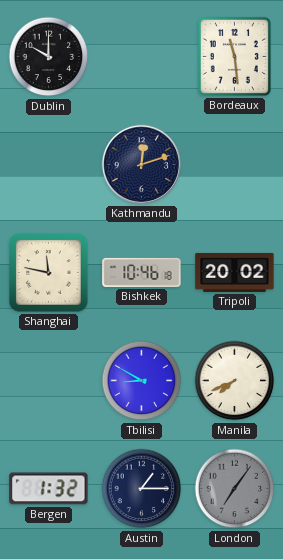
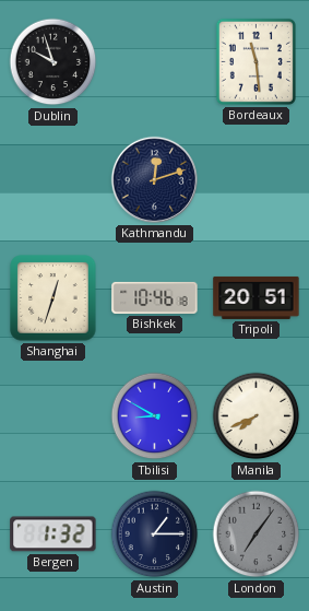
Dublin: 10:00 -> 9:57 (54, 62)
Shanghai: 11:47 -> 12:33 (54, 298)
Tripoli: 20:02 -> 20:51 (257, 297)
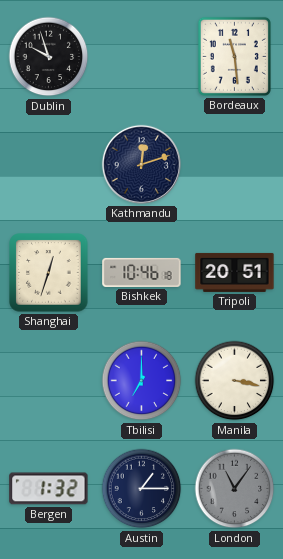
Tbilisi: 8:50 -> 7:00 (142, 381)
Manila: 7:41 -> 3:17 (235, 381)
London: 7:06 -> 11:06 (235, 489)
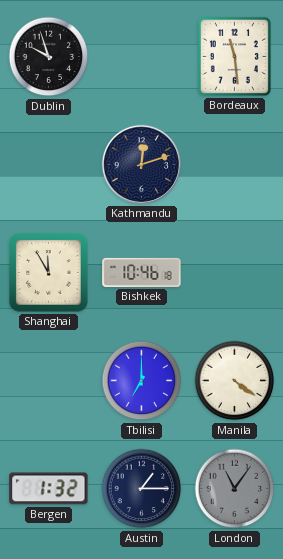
Shanghai: 12:33 -> 11:55 (49, 273)
Tripoli: 20:51 -> none (235, 272)
Manila: 3:17 -> 4:21 (235, 381)
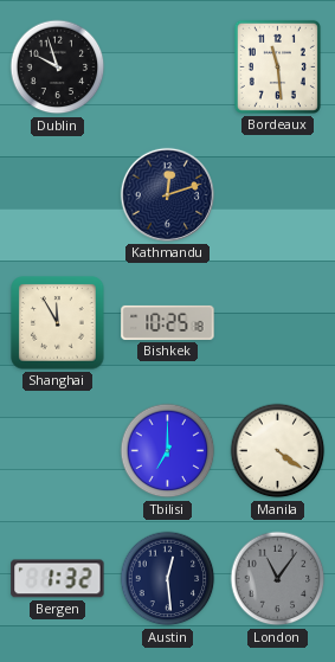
Bishkek: 10:46 -> 10:25 (168, 322)
Austin: 1:15 -> 12:29 (168, 579)
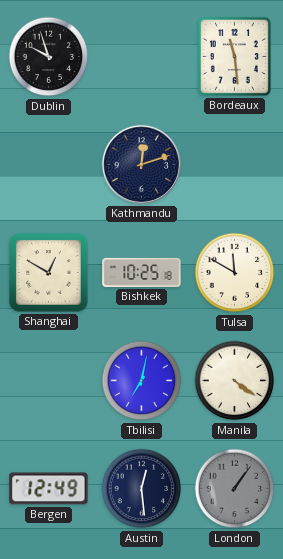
Shanghai: 11:55 -> 12:50 (49, 273)
Tulsa: none -> 11:50 (235, 273)
Tbilisi: 7:00 -> 7:02 (142, 381)
Bergen: 1:32 -> 12:49 (49, 489)
London: 11:06 -> 1:06 (235, 489)
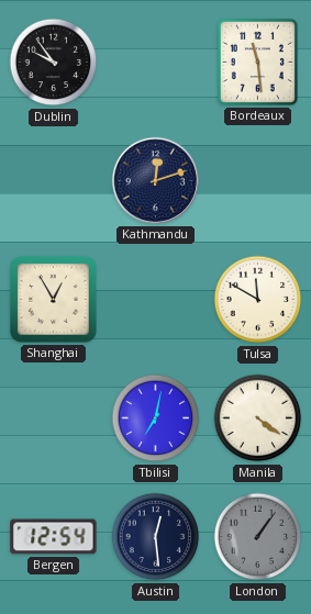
Dublin: 9:57 -> 9:54 (54, 63)
Shanghai: 12:50 -> 12:55 (54, 300)
Bishkek: 10:25 -> none (142, 272)
Bergen: 12:49 -> 12:54 (54, 537)
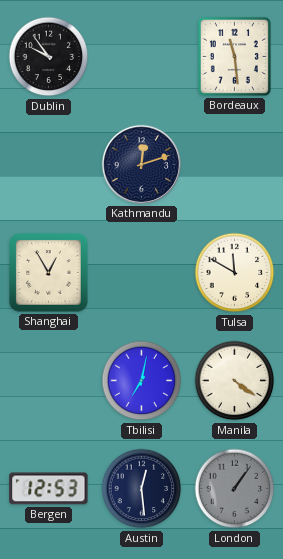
Bergen: 12:54 -> 12:53 (49, 489)
